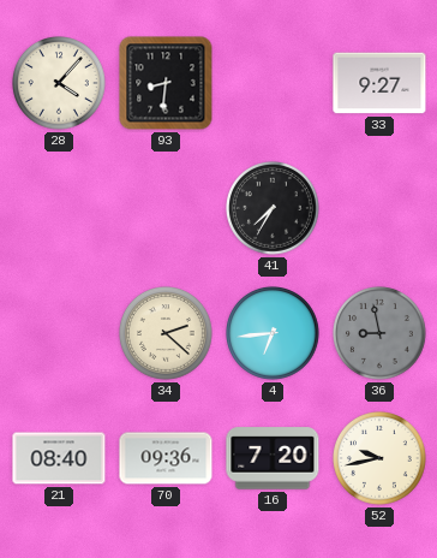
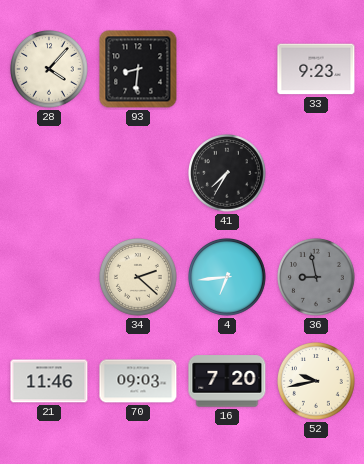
33: 9:27 -> 9:23 (316, 69)
21: 08:40 -> 11:46 (49, 381)
70: 09:36 -> 09:03 (138, 381)
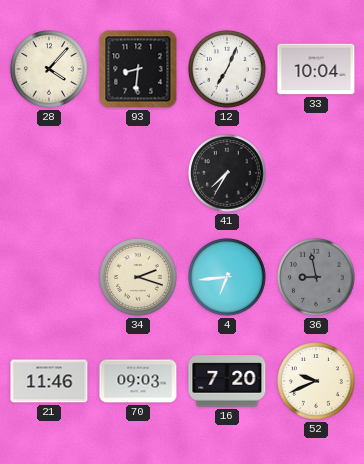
12: none -> 7:04 (228, 70)
33: 9:23 -> 10:04 (316, 69)
34: 2:22 -> 2:18 (139, 278)
52: 9:43 -> 9:41 (317, 382)
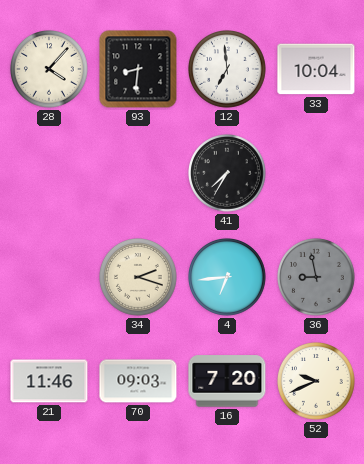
12: 7:04 -> 6:59 (228, 70)
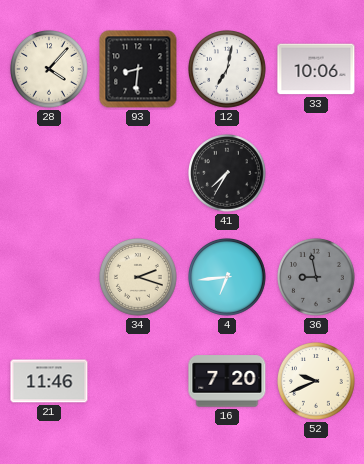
12: 6:59 -> 7:02 (228, 70)
33: 10:04 -> 10:06 (316, 69)
70: 09:03 -> none (138, 381)
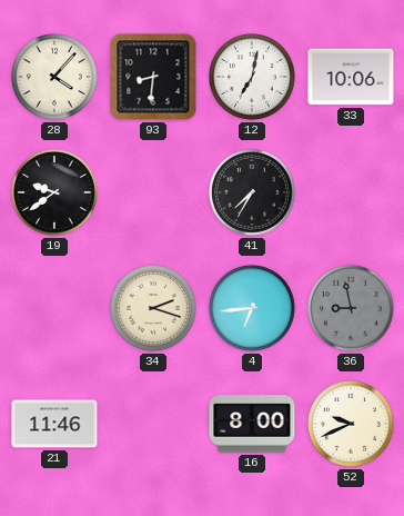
19: none -> 9:39 (55, 193)
16: 7:20 -> 8:00 (252, 424)
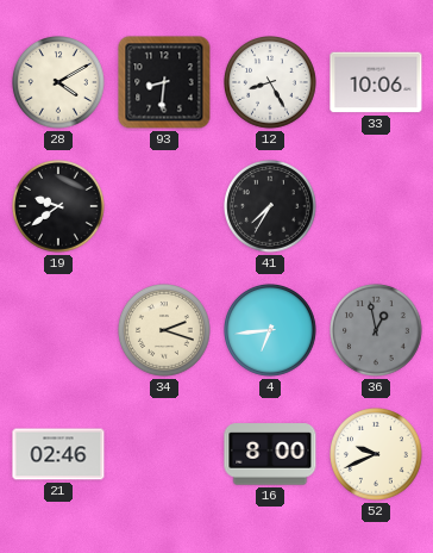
28: 4:07 -> 4:10 (59, 83)
12: 7:02 -> 8:25 (271, 83)
36: 8:58 -> 12:58 (377, 331)
21: 11:46 -> 02:46 (58, 454)
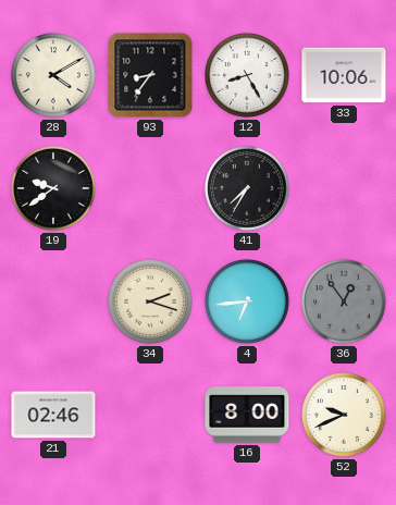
93: 8:31 -> 8:36 (150, 75)
36: 12:58 -> 12:54 (345, 303)
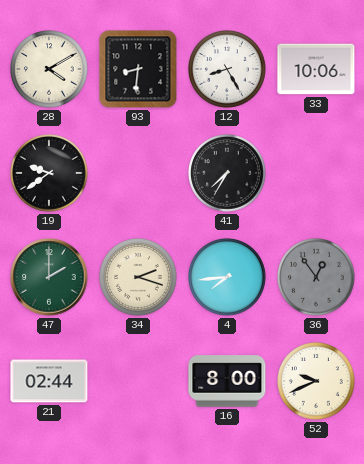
93: 8:36 -> 8:31 (138, 69)
47: none -> 2:00 (49, 277)
4: 6:44 -> 7:44 (228, 278)
21: 02:46 -> 02:44 (49, 381)
